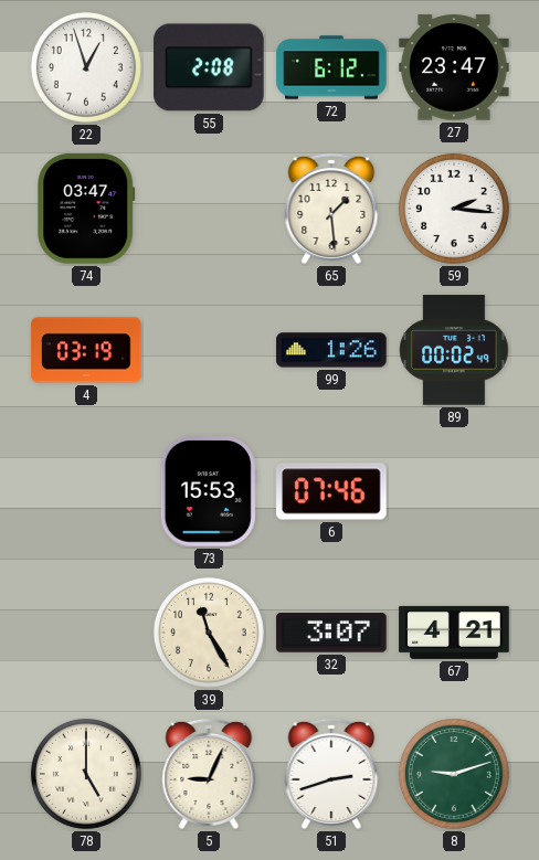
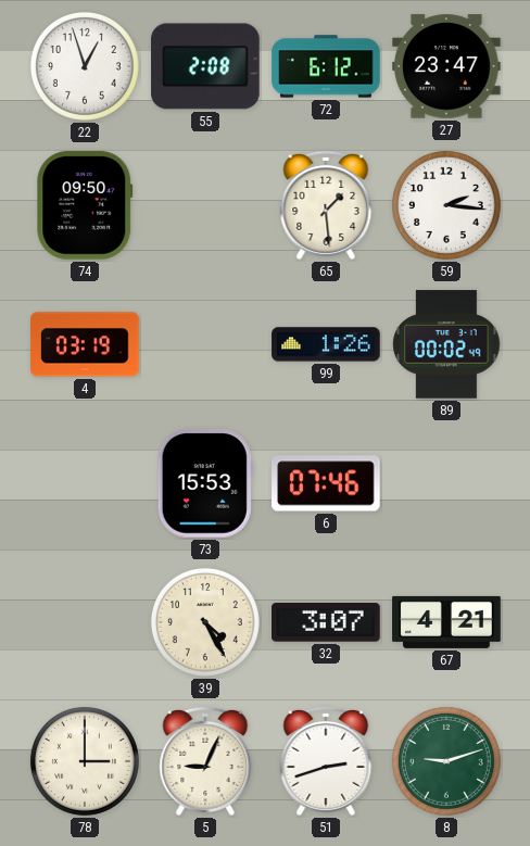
74: 03:47 -> 09:50 (85, 205)
39: 11:25 -> 4:25 (205, 622)
78: 5:00 -> 3:00 (85, 761)
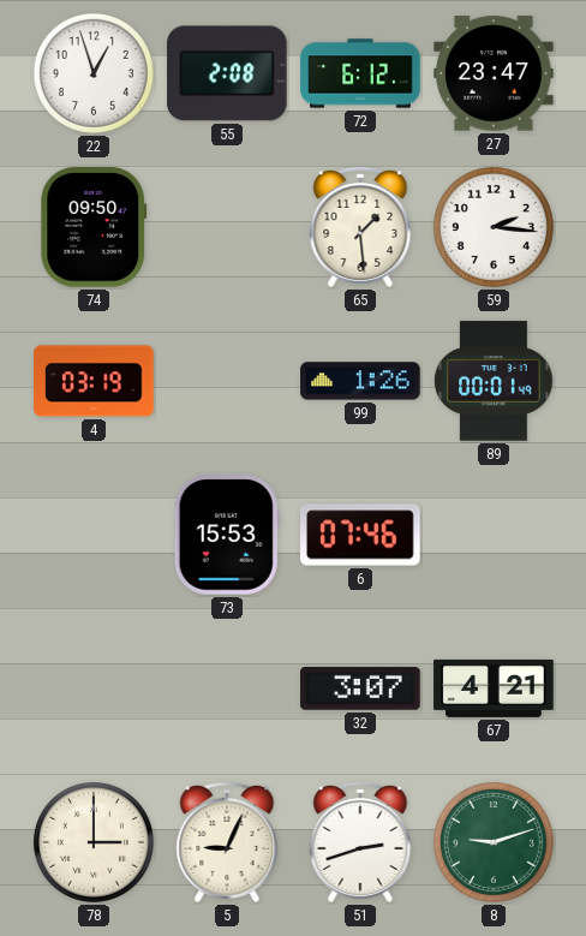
89: 00:02 -> 00:01 (494, 381)
39: 4:25 -> none (205, 622)
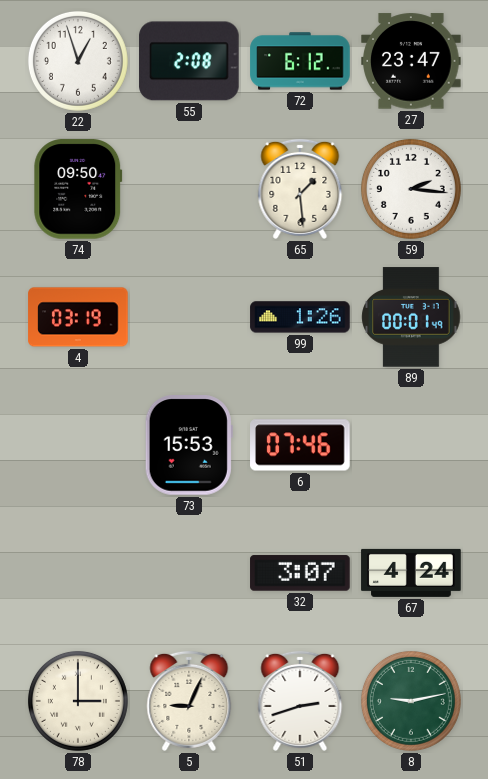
67: 4:21 -> 4:24 (411, 573)
8: 9:12 -> 9:13 (411, 701)
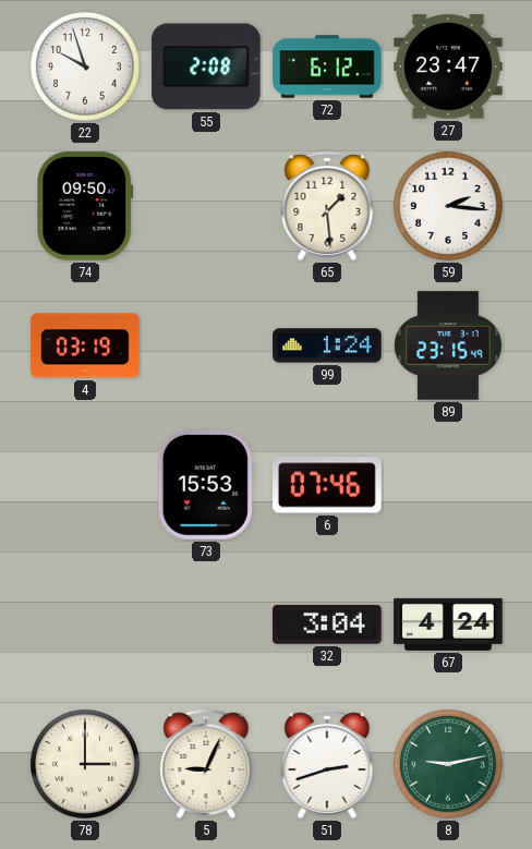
22: 12:57 -> 9:57 (85, 66)
99: 1:26 -> 1:24 (327, 345)
89: 00:01 -> 23:15 (448, 345)
32: 3:07 -> 3:04 (327, 624)
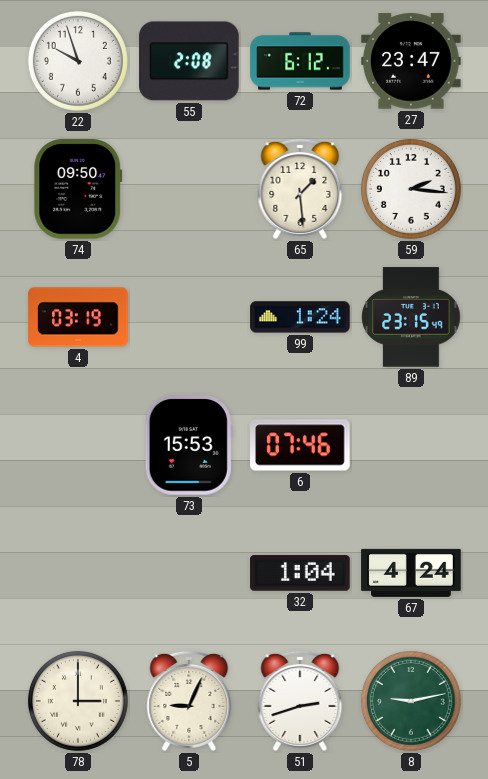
32: 3:04 -> 1:04 (300, 573)
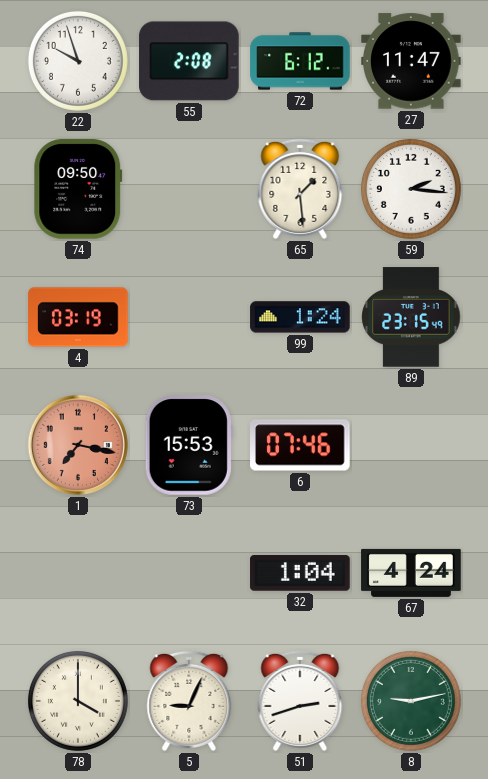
27: 23:47 -> 11:47 (411, 61)
1: none -> 7:17 (78, 445)
78: 3:00 -> 4:00 (78, 701)
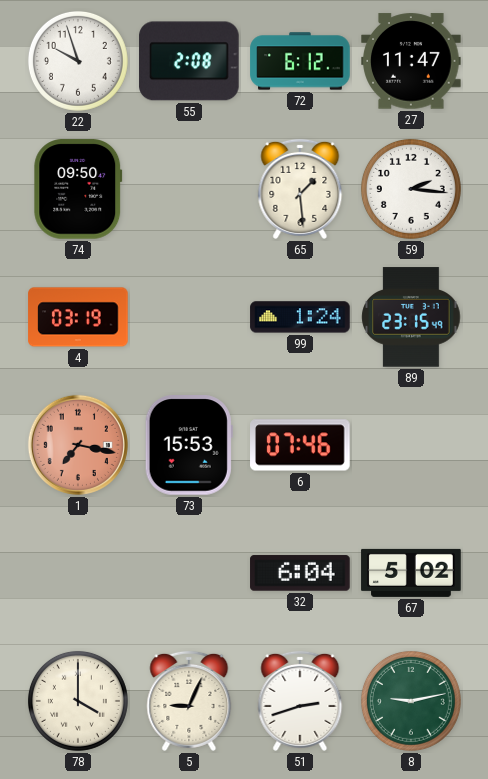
32: 1:04 -> 6:04 (300, 573)
67: 4:24 -> 5:02 (411, 573)
